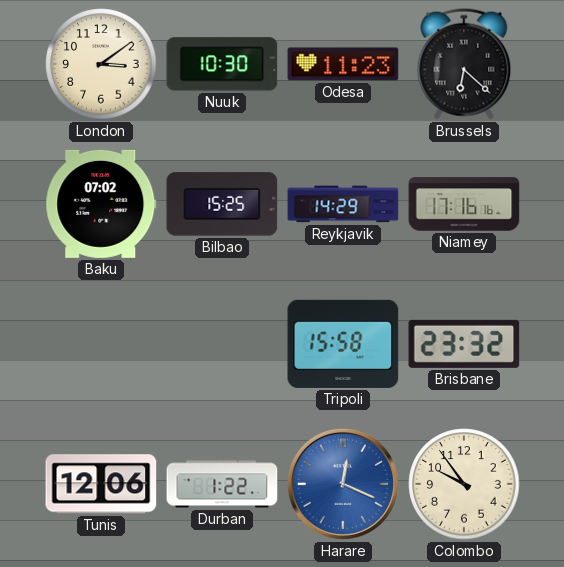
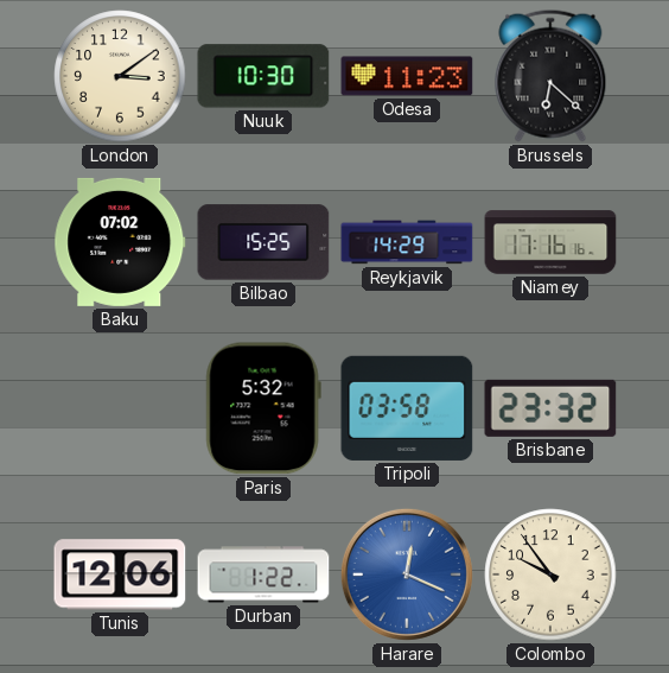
Paris: none -> 5:32 (263, 408)
Tripoli: 15:58 -> 03:58 (407, 408)
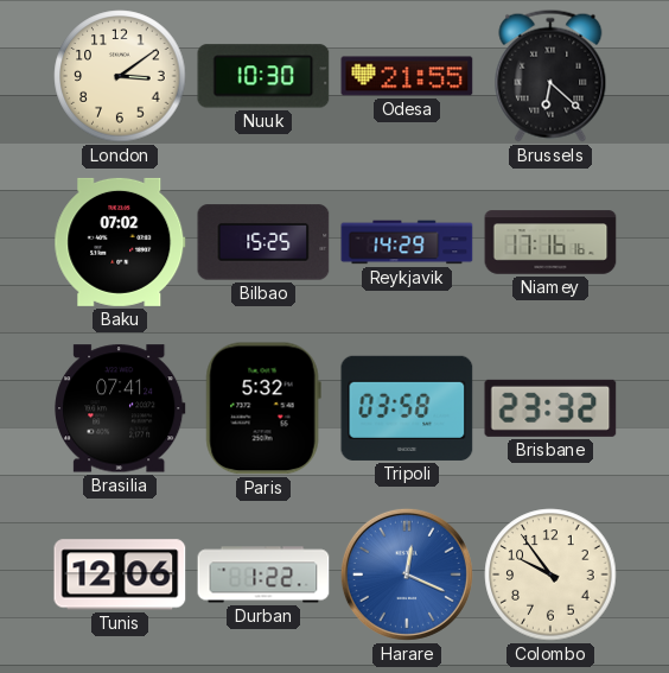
Odesa: 11:23 -> 21:55 (407, 76)
Brasilia: none -> 07:41 (120, 408)
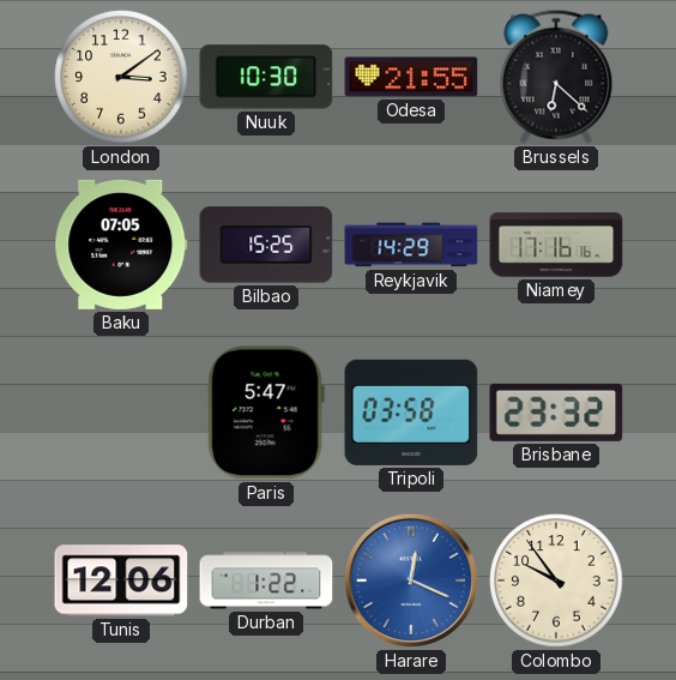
Baku: 07:02 -> 07:05 (121, 245)
Brasilia: 07:41 -> none (120, 408)
Paris: 5:32 -> 5:47 (266, 413)
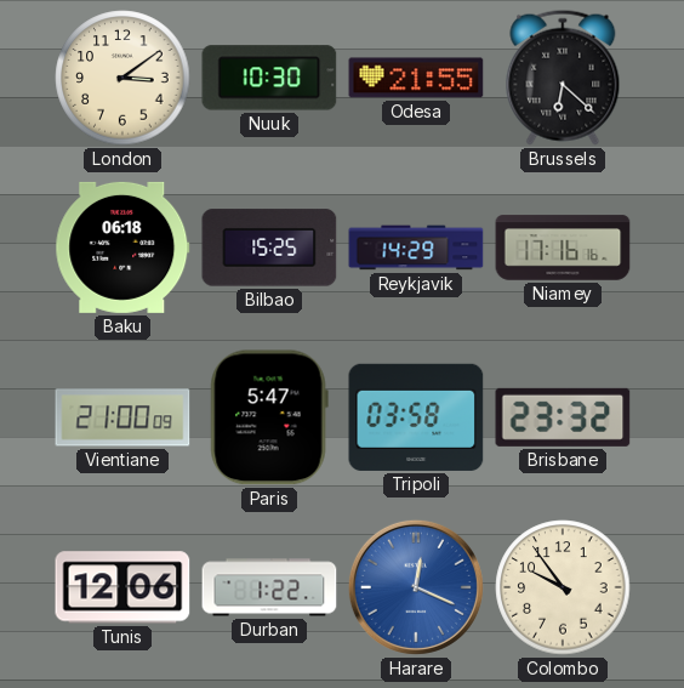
Baku: 07:05 -> 06:18 (122, 248)
Vientiane: none -> 21:00 (122, 417)
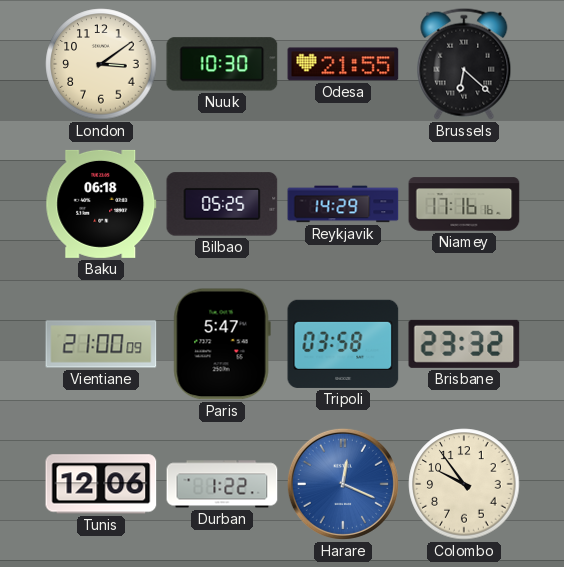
Bilbao: 15:25 -> 05:25 (222, 204)
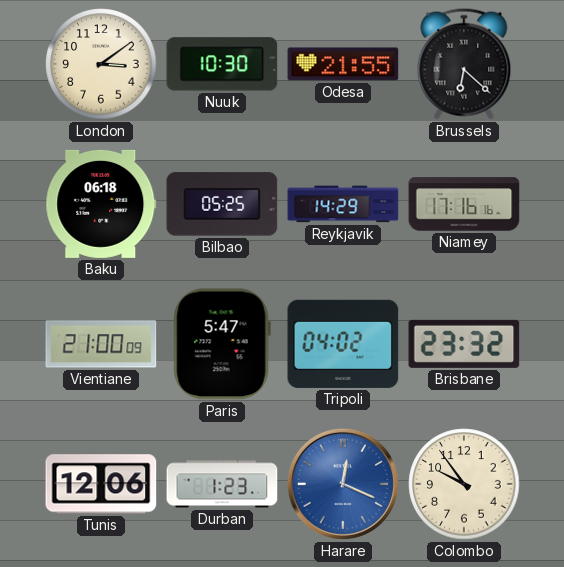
Tripoli: 03:58 -> 04:02 (343, 344)
Durban: 1:22 -> 1:23 (222, 484)
